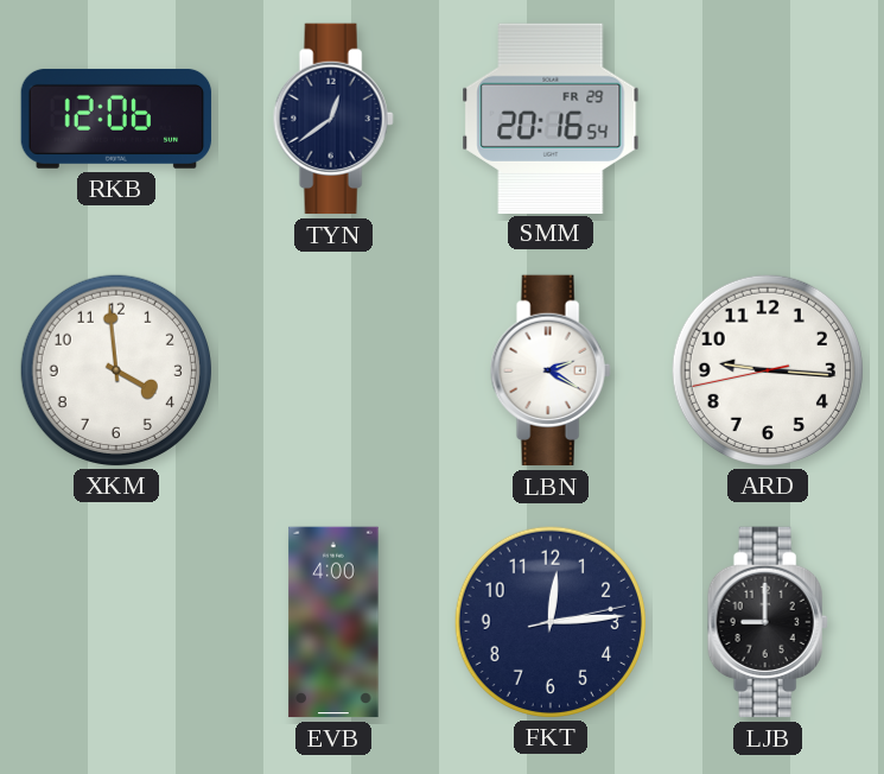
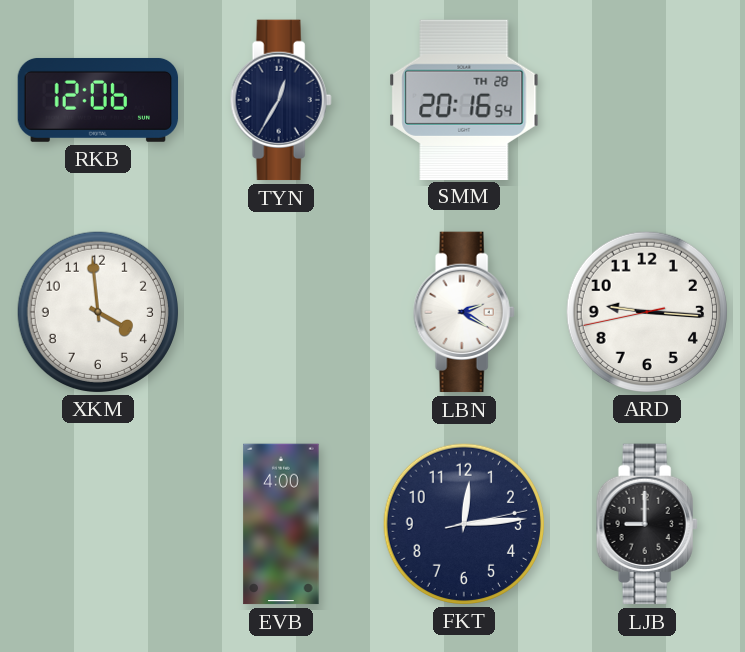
TYN: 12:39 -> 12:35 (281, 100)
SMM date: FR 29 -> TH 28 (464, 99)
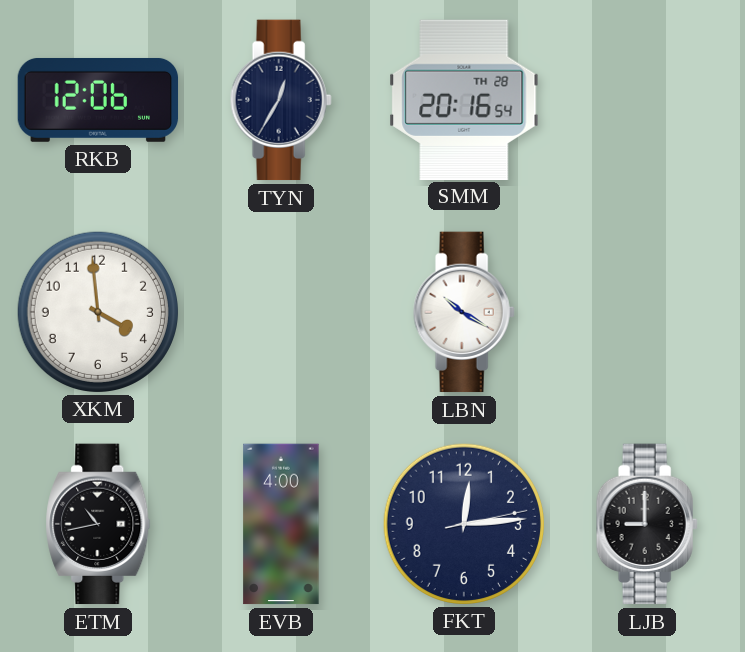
LBN: 2:20 -> 10:20 (464, 312)
ARD: 9:15 -> none (646, 311)
ETM: none -> 10:43 (98, 524)
